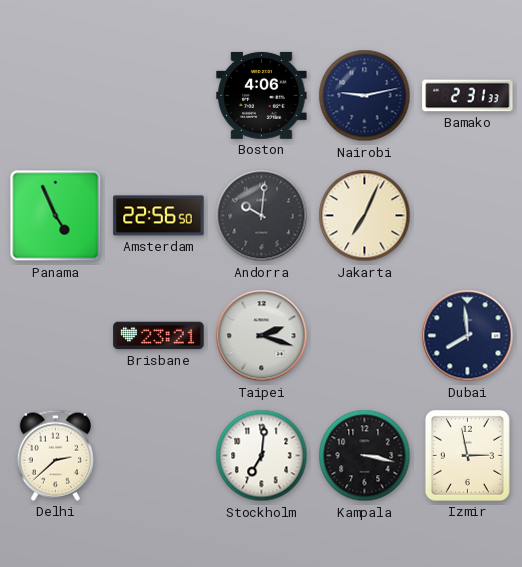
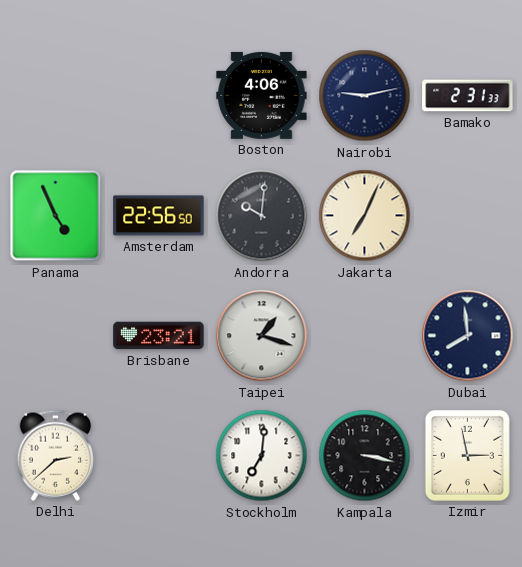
Taipei: 2:18 -> 1:18 (262, 336)
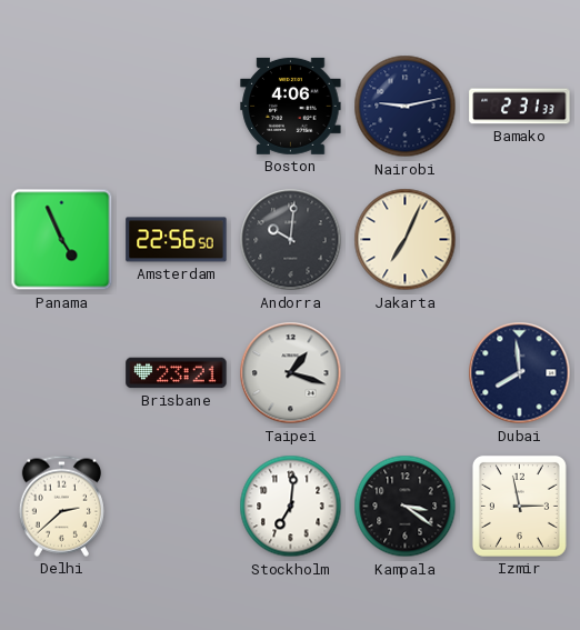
Kampala: 3:17 -> 3:21 (406, 507)
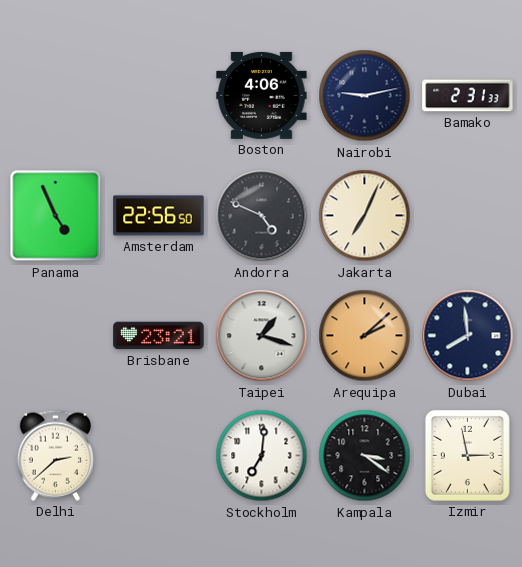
Andorra: 10:01 -> 4:49 (262, 216)
Arequipa: none -> 2:08 (365, 336)
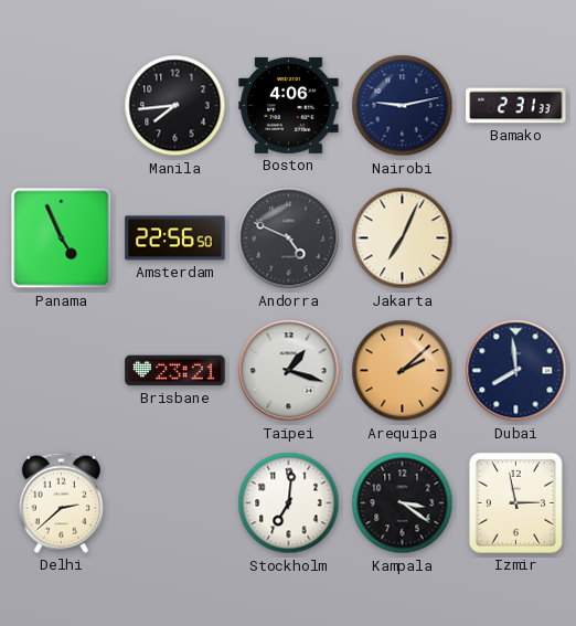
Manila: none -> 7:44 (175, 106)
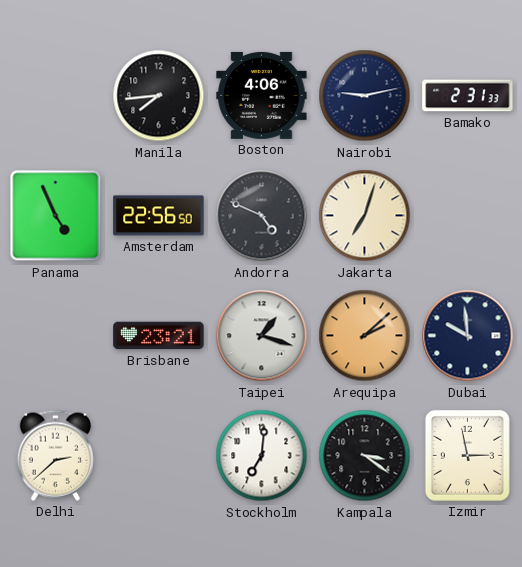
Jakarta: 7:04 -> 7:03 (365, 216)
Dubai: 7:59 -> 9:59 (468, 336)
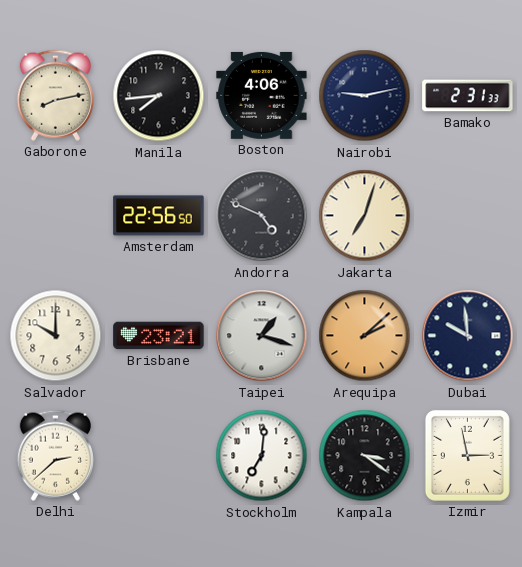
Gaborone: none -> 8:13 (55, 95)
Panama: 4:56 -> none (56, 216)
Salvador: none -> 10:00 (56, 336)
